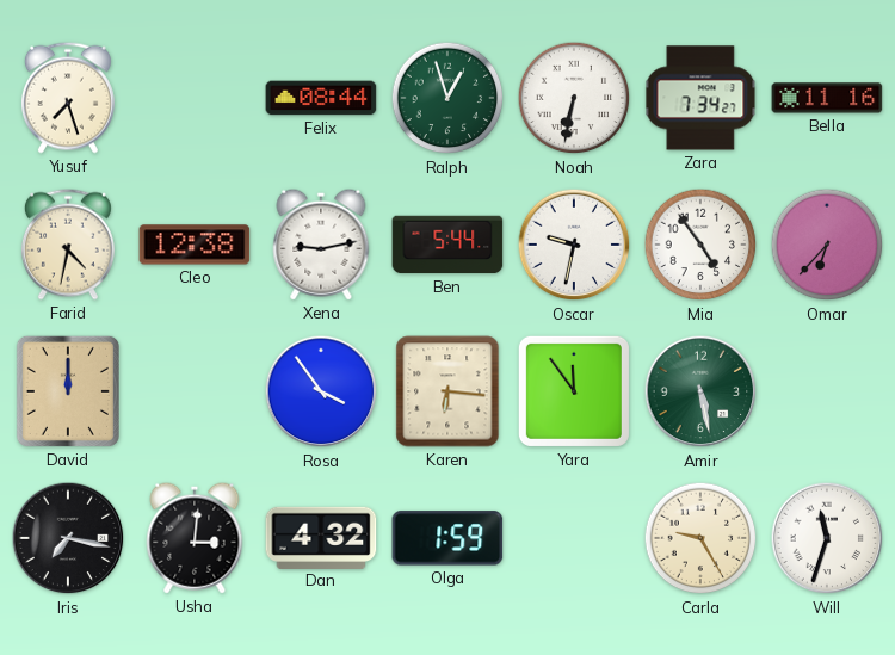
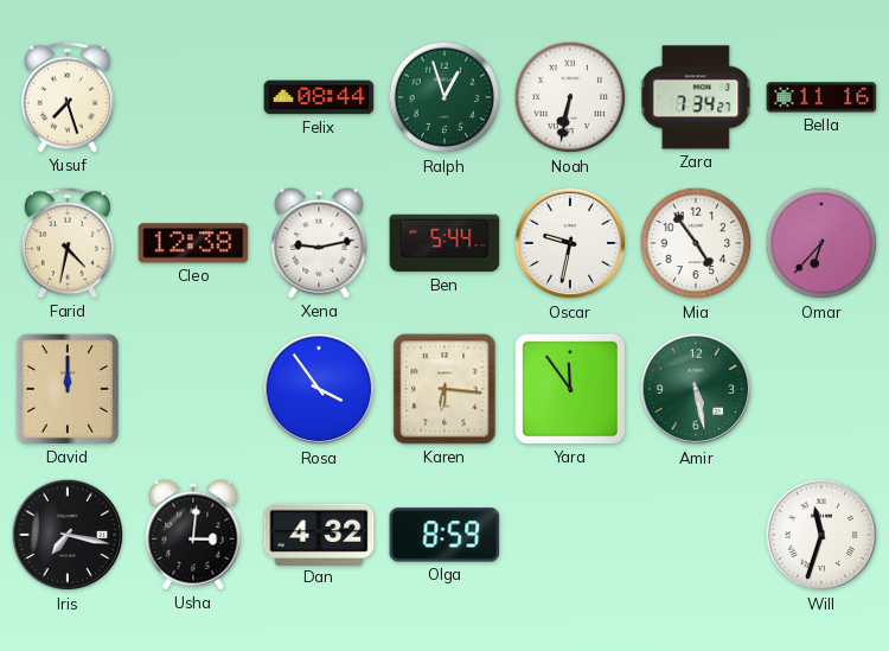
Olga: 1:59 -> 8:59 (444, 535)
Carla: 9:25 -> none (700, 538)
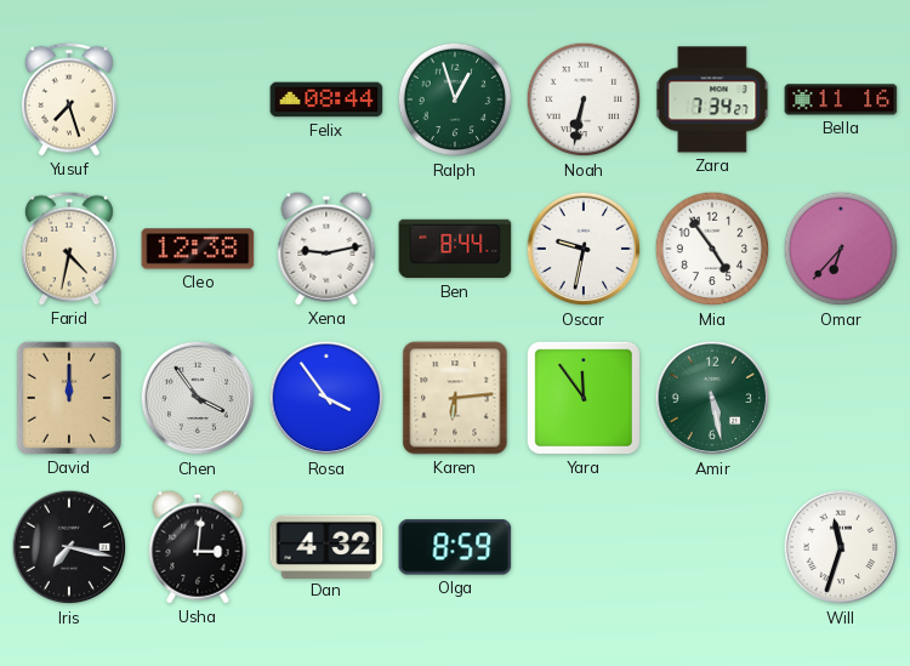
Ben: 5:44 -> 8:44 (455, 249)
Chen: none -> 3:54 (198, 398)
Karen: 6:16 -> 6:14 (455, 398)
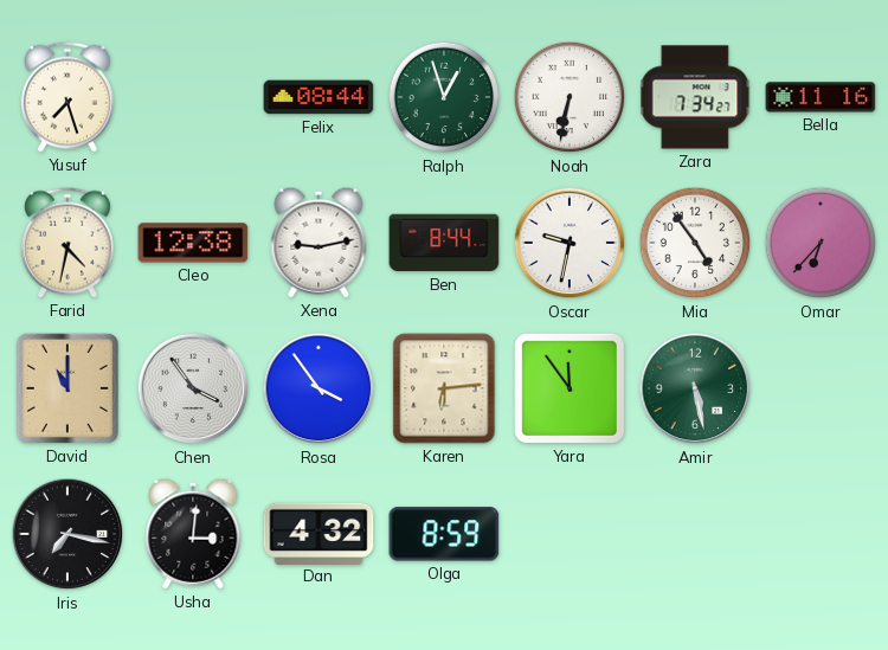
David: 12:00 -> 11:00 (67, 388)
Will: 11:33 -> none (841, 547)
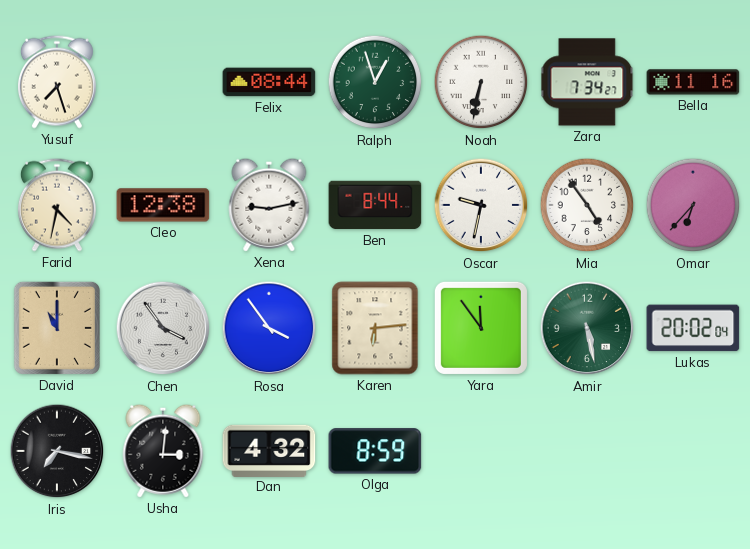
Lukas: none -> 20:02 (693, 328)
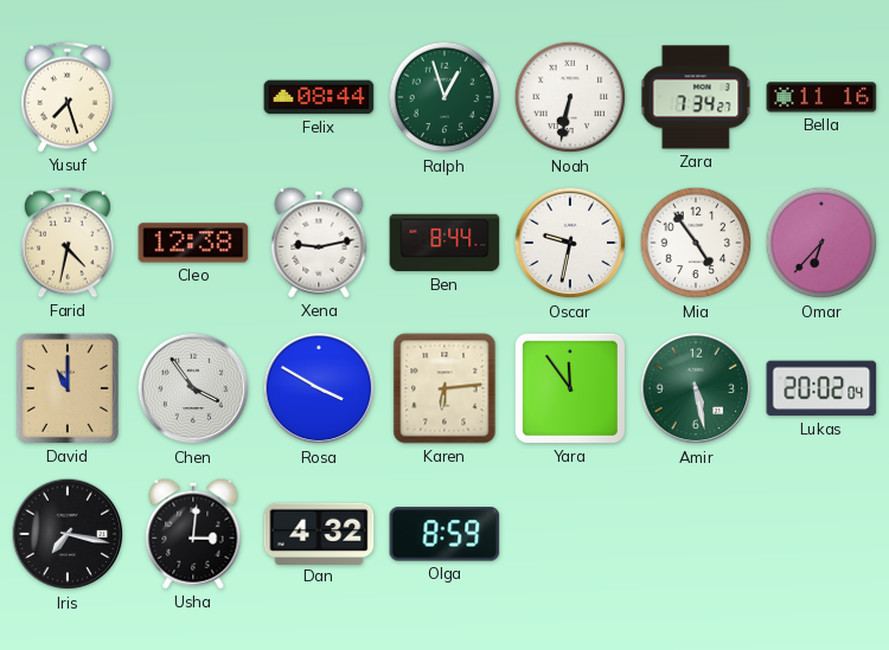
Rosa: 3:54 -> 3:50 (319, 388)
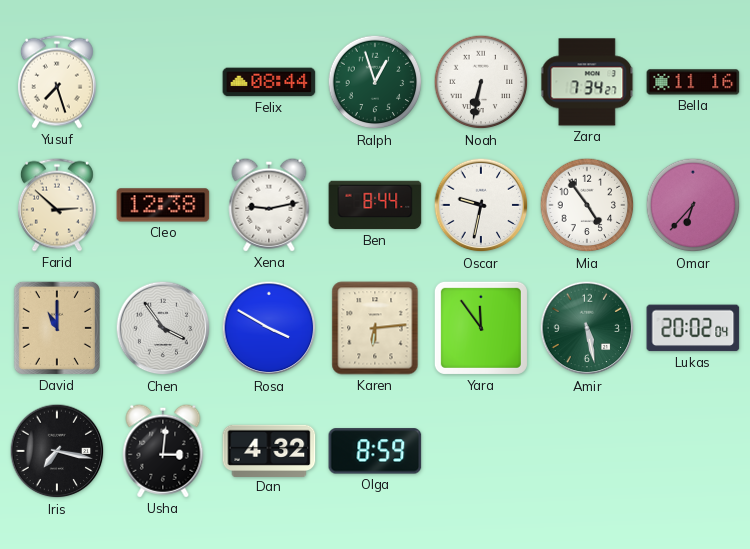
Farid: 4:32 -> 2:52 (57, 205)
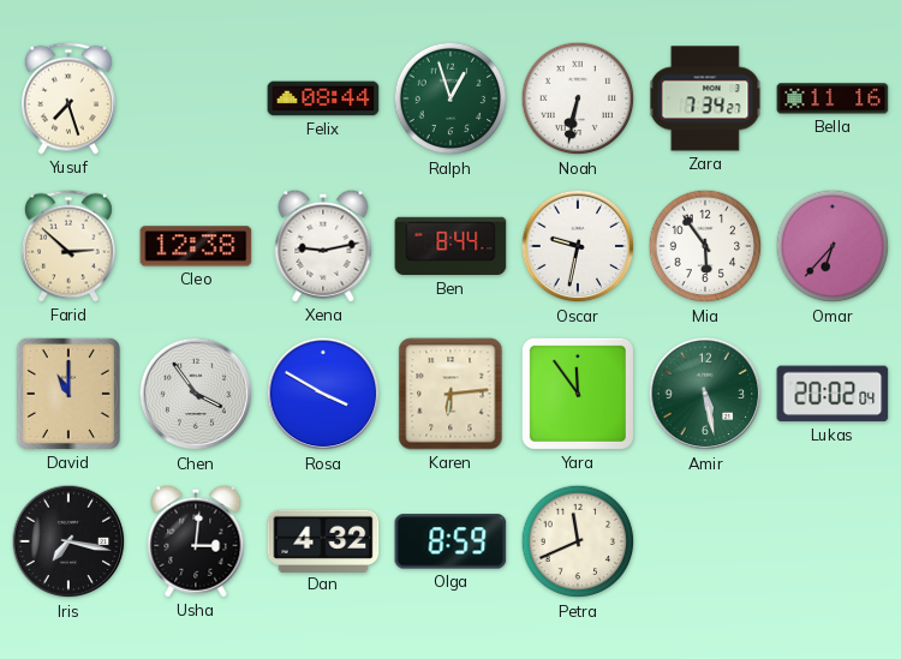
Mia: 4:54 -> 5:54 (705, 246)
Petra: none -> 11:41 (578, 541)
